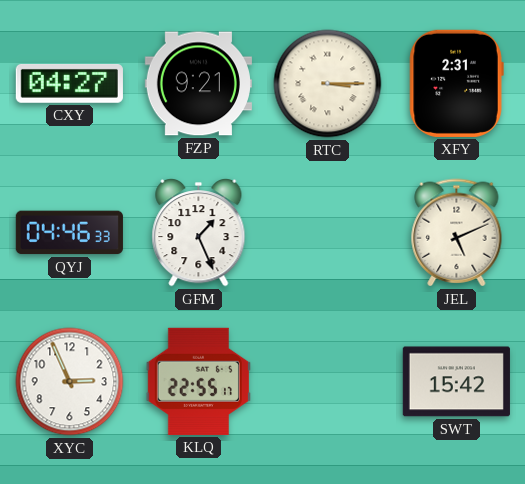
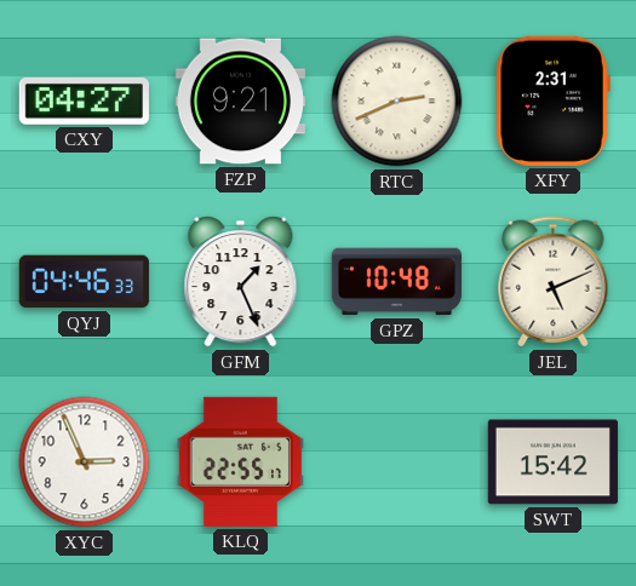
RTC: 3:15 -> 2:41 (397, 102)
GPZ: none -> 10:48 (396, 282)
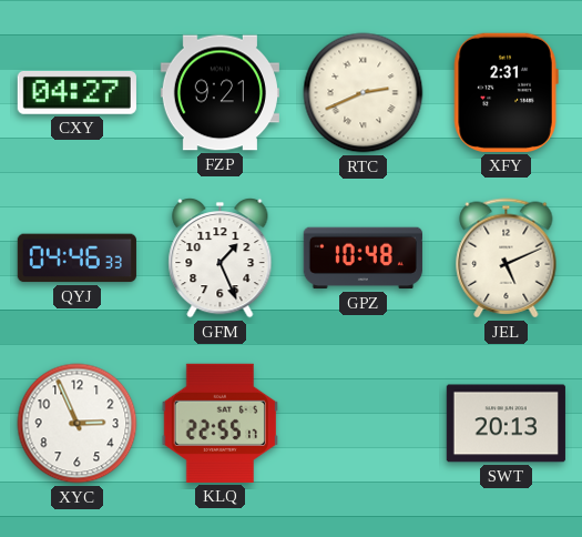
SWT: 15:42 -> 20:13 (506, 424)
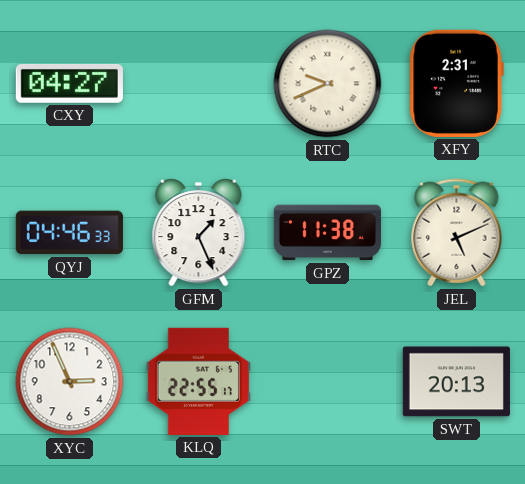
FZP: 9:21 -> none (219, 93)
RTC: 2:41 -> 9:41 (328, 84)
GPZ: 10:48 -> 11:38 (327, 233)
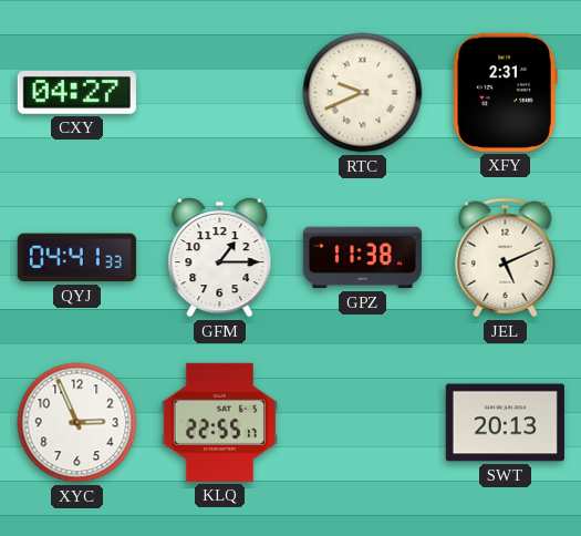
QYJ: 04:46 -> 04:41 (76, 258)
GFM: 1:26 -> 1:15 (220, 258)
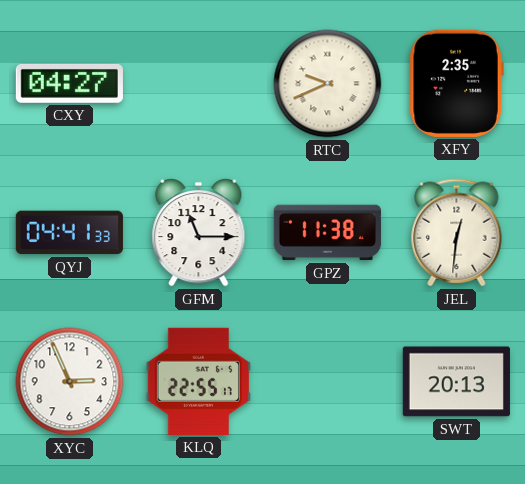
XFY: 2:31 -> 2:35 (456, 83)
GFM: 1:15 -> 11:15 (199, 233)
JEL: 5:11 -> 12:31 (457, 233)
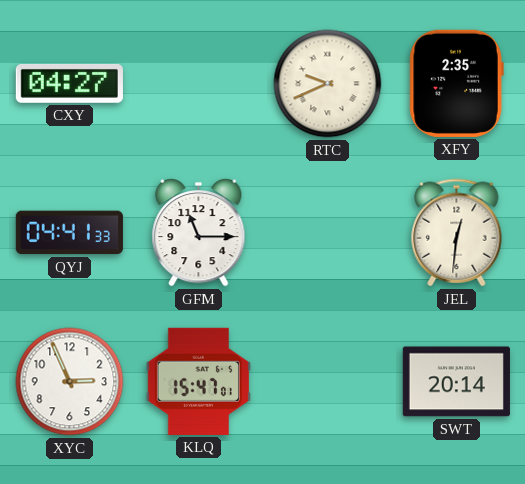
GPZ: 11:38 -> none (327, 233)
KLQ: 22:55 -> 15:47 (198, 381)
SWT: 20:13 -> 20:14 (456, 382)
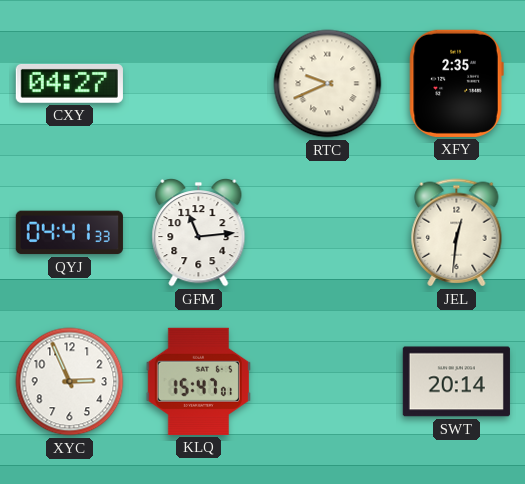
GFM: 11:15 -> 11:14 (199, 233)
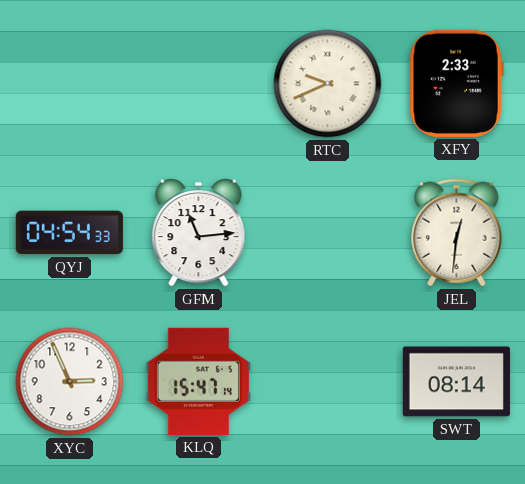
CXY: 04:27 -> none (69, 84)
XFY: 2:35 -> 2:33 (456, 83)
QYJ: 04:41 -> 04:54 (69, 233)
KLQ: 15:47:01 -> 15:47:14 (198, 381)
SWT: 20:14 -> 08:14 (456, 382)
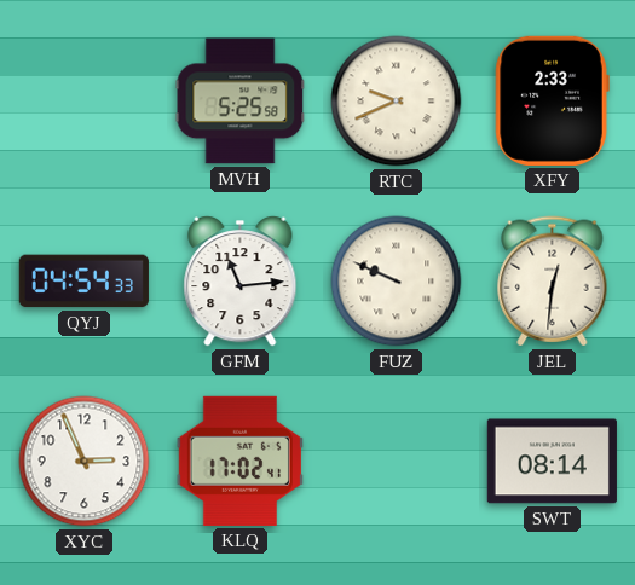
MVH: none -> 5:25 (241, 102)
FUZ: none -> 9:49 (397, 282)
KLQ: 15:47 -> 17:02 (239, 461)
